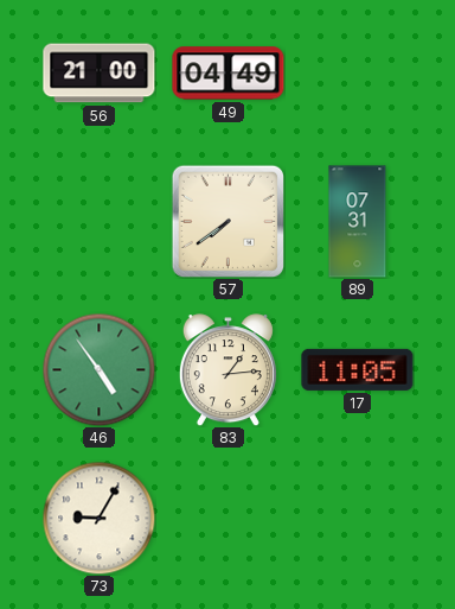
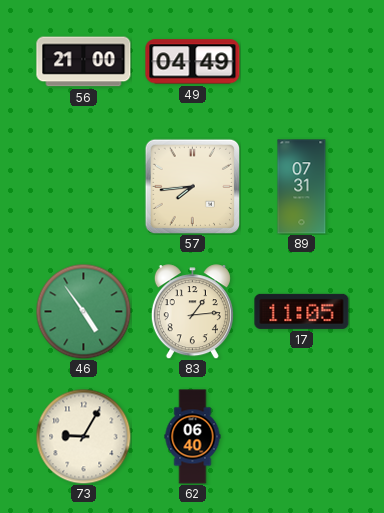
57: 7:39 -> 7:44 (192, 186)
62: none -> 06:40 (193, 437)
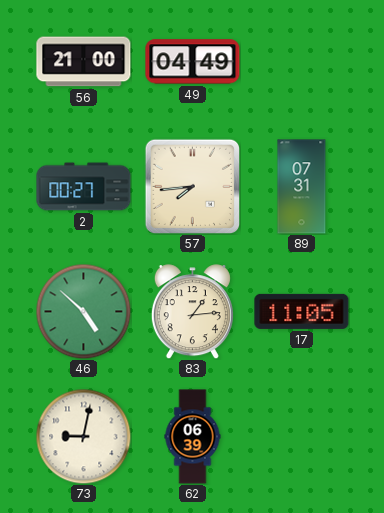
2: none -> 00:27 (84, 187)
46: 4:54 -> 4:52 (83, 311)
73: 9:05 -> 9:02 (83, 436)
62: 06:40 -> 06:39 (193, 437)
